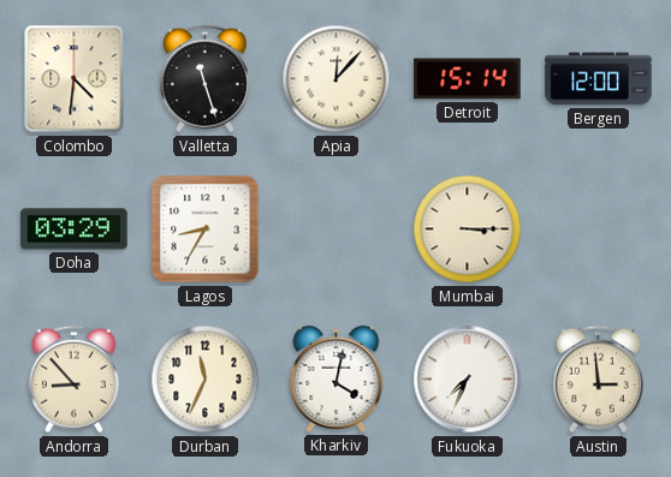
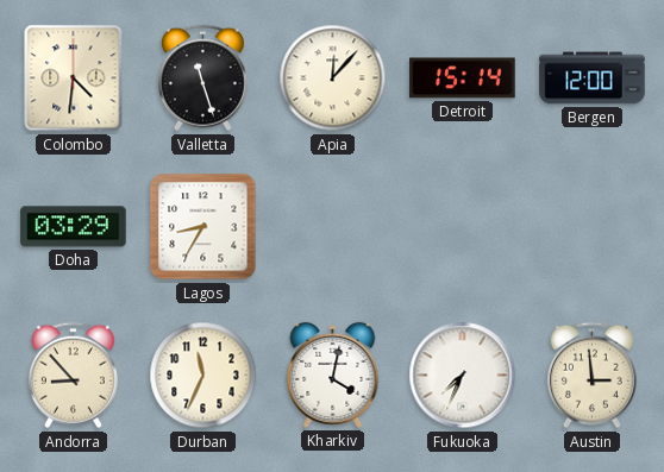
Mumbai: 3:15 -> none (468, 229)
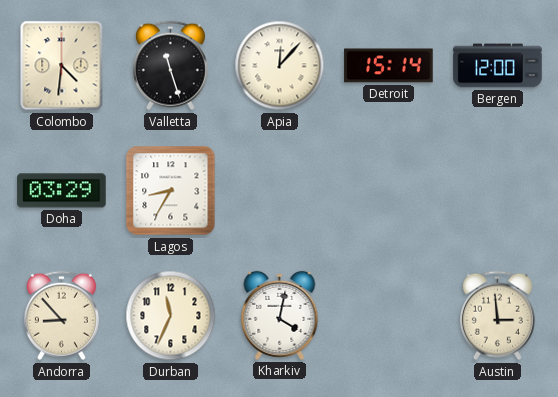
Fukuoka: 7:34 -> none (463, 376)
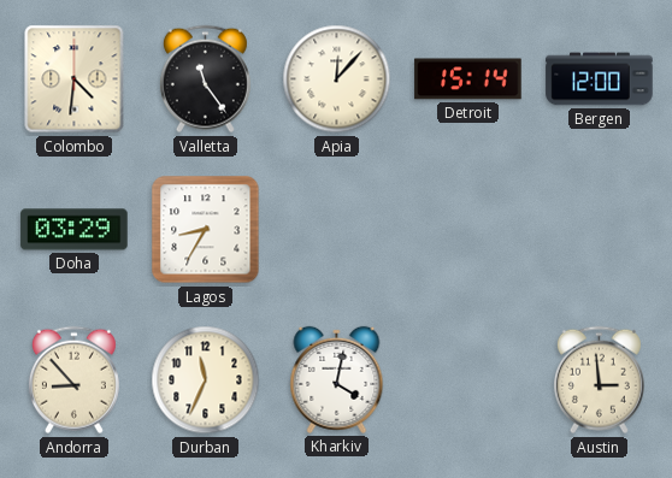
Valletta: 11:27 -> 11:24 (205, 79)
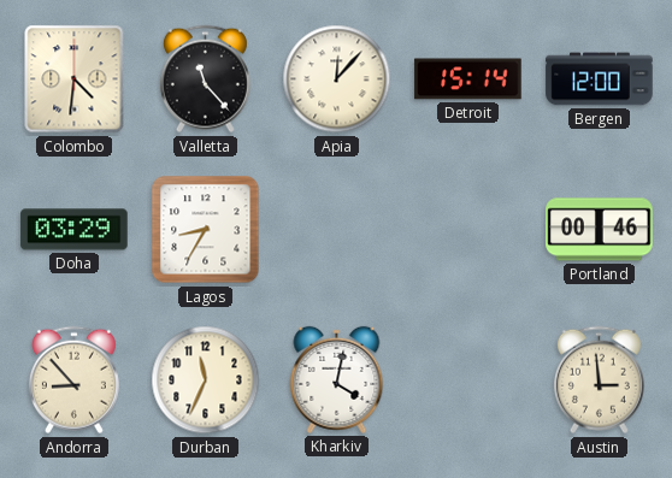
Valletta: 11:24 -> 11:23 (205, 79)
Portland: none -> 00:46 (600, 230)
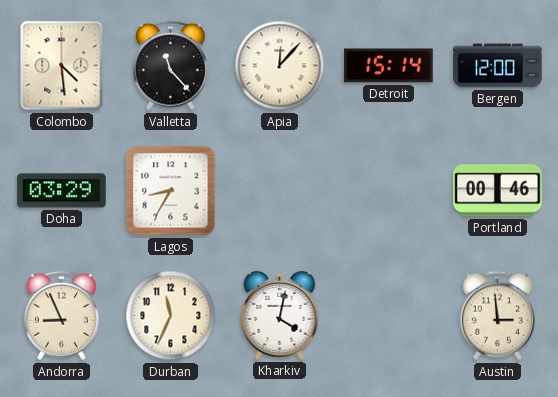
Colombo: 4:31 -> 4:29 (62, 66)
Andorra: 8:53 -> 8:56 (61, 316)
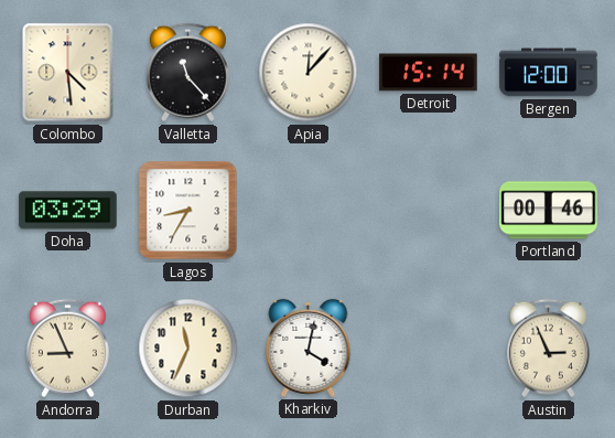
Austin: 2:59 -> 2:56 (548, 349)
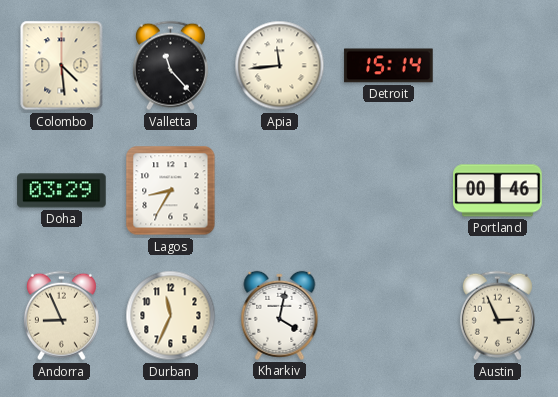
Apia: 12:07 -> 11:44 (280, 66)
Bergen: 12:00 -> none (549, 73)
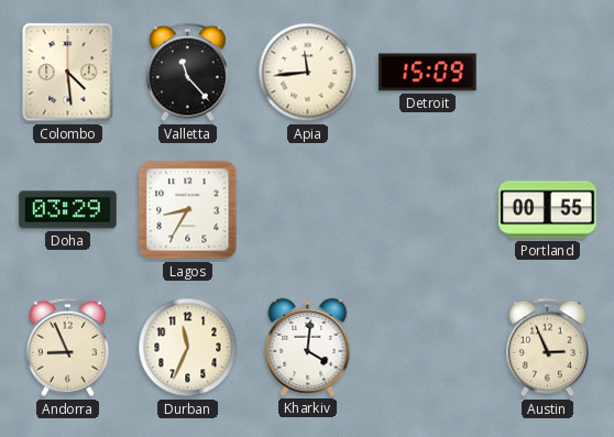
Detroit: 15:14 -> 15:09 (428, 73)
Portland: 00:46 -> 00:55 (548, 210)
Kharkiv: 4:02 -> 4:01 (308, 347)
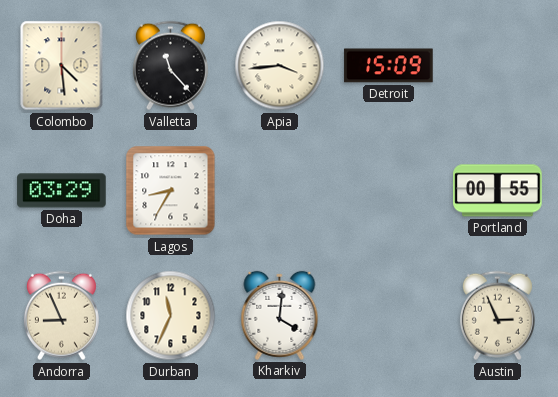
Apia: 11:44 -> 3:44 (280, 66)
